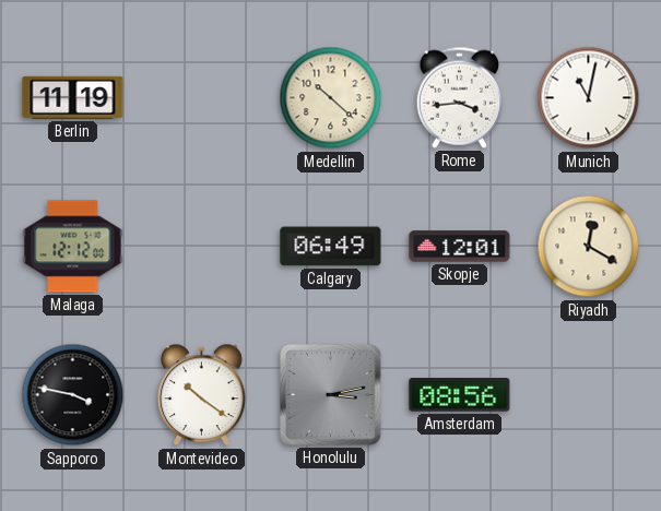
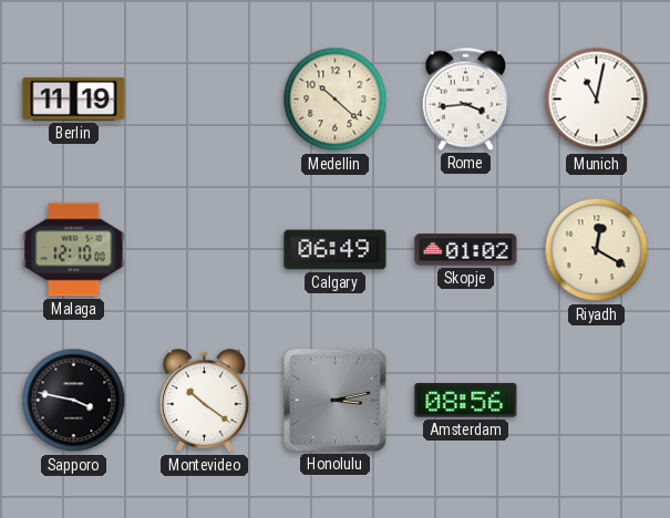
Malaga: 12:12 -> 12:10 (74, 250)
Skopje: 12:01 -> 01:02 (466, 250)
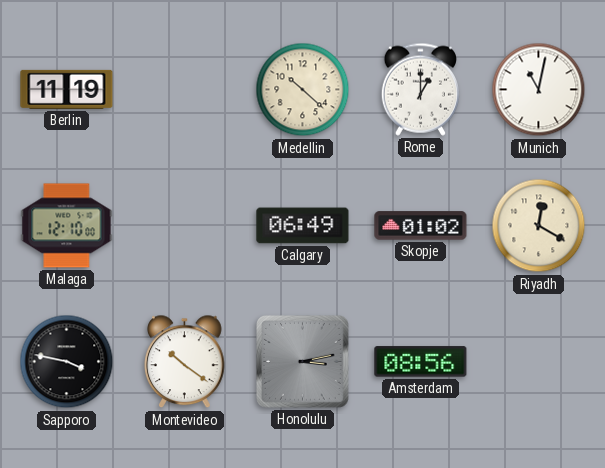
Rome: 3:44 -> 1:00 (420, 89)
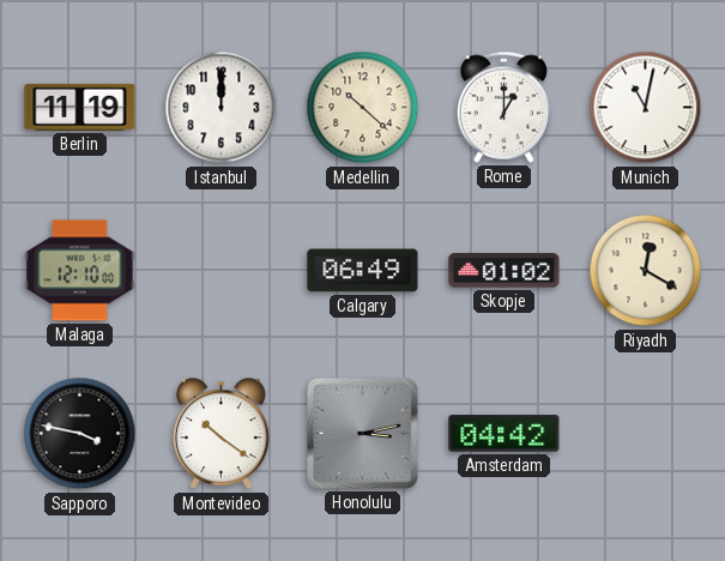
Istanbul: none -> 12:00 (222, 108)
Amsterdam: 08:56 -> 04:42 (505, 434)
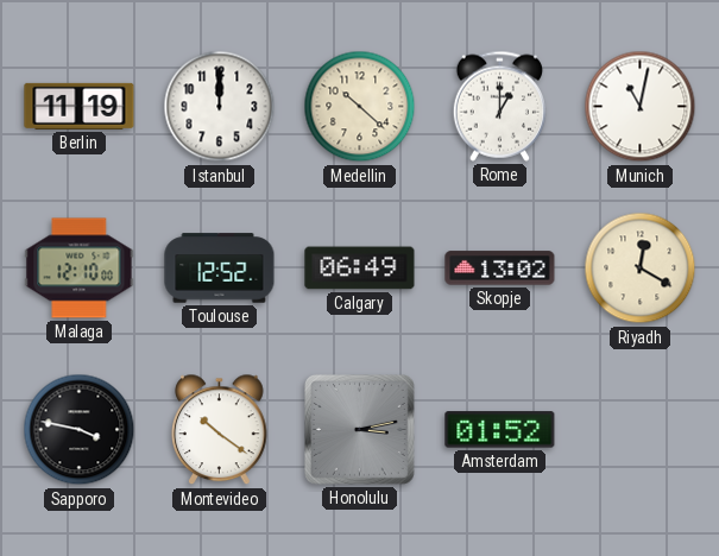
Toulouse: none -> 12:52 (220, 268)
Skopje: 01:02 -> 13:02 (500, 268)
Amsterdam: 04:42 -> 01:52 (500, 430)
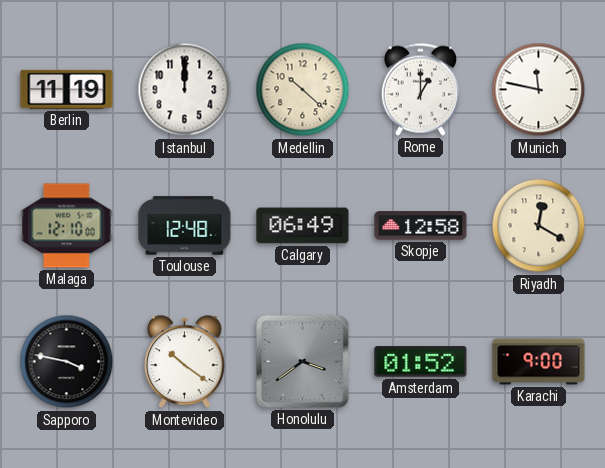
Munich: 11:02 -> 11:47 (539, 90)
Toulouse: 12:52 -> 12:48 (185, 226)
Skopje: 13:02 -> 12:58 (421, 226)
Honolulu: 3:13 -> 3:39 (302, 361)
Karachi: none -> 9:00 (539, 362)
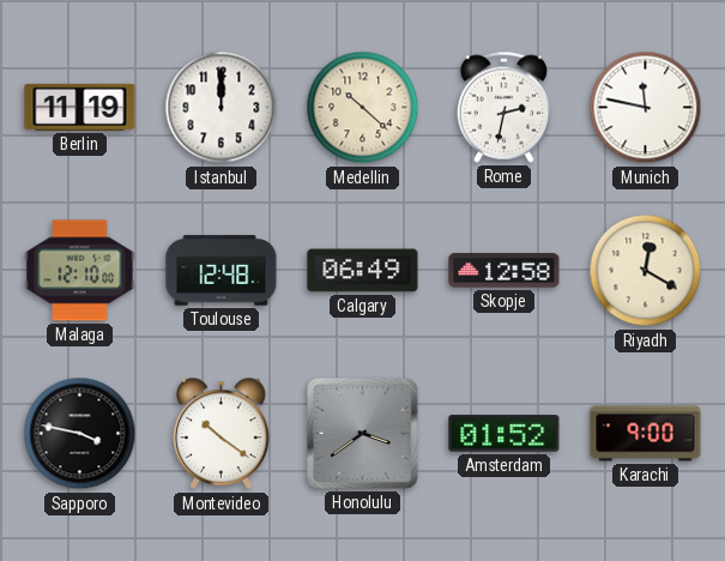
Rome: 1:00 -> 2:32 (503, 107)
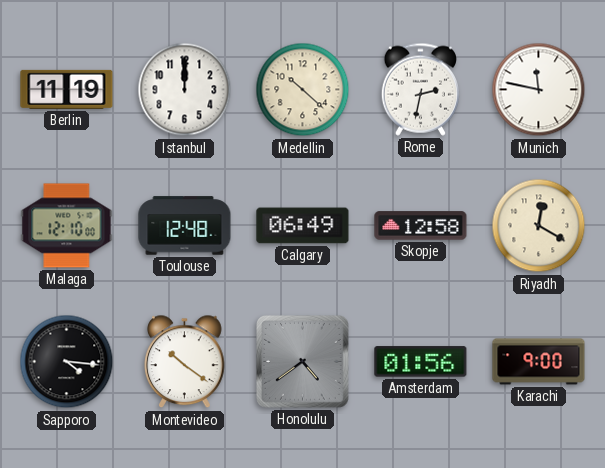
Sapporo: 3:47 -> 4:16 (67, 362)
Honolulu: 3:39 -> 4:39 (302, 361)
Amsterdam: 01:52 -> 01:56 (421, 362)
